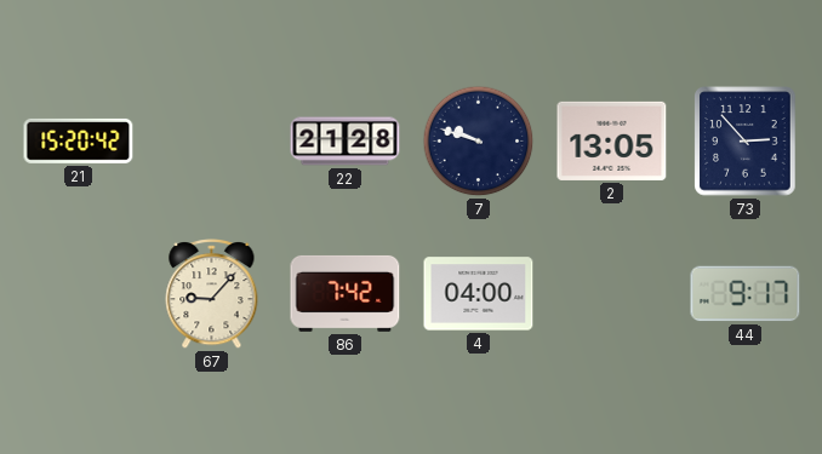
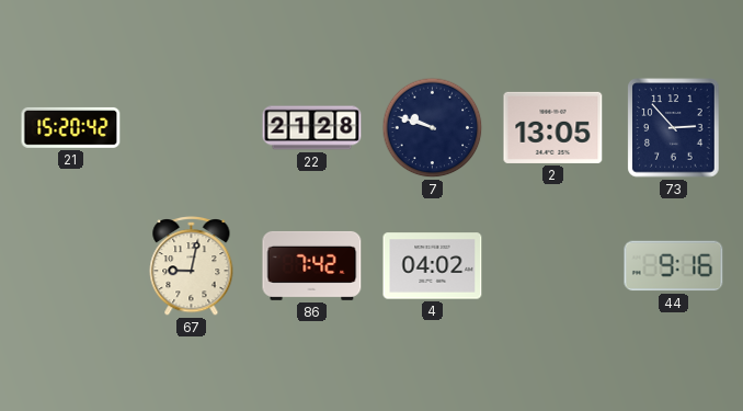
67: 9:07 -> 9:02 (192, 266)
4: 04:00 -> 04:02 (433, 266)
44: 9:17 -> 9:16 (674, 266)
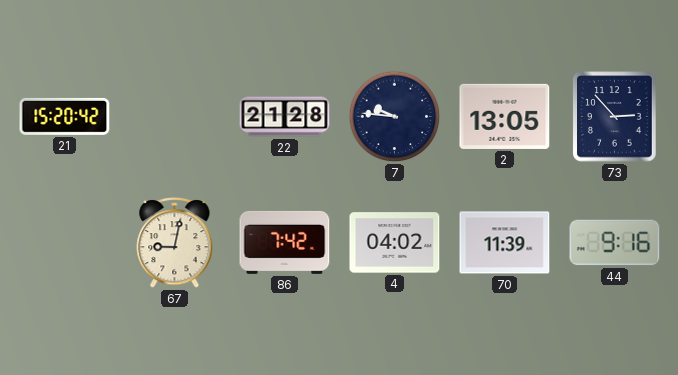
7: 9:48 -> 9:46 (395, 117)
70: none -> 11:39 (505, 243)
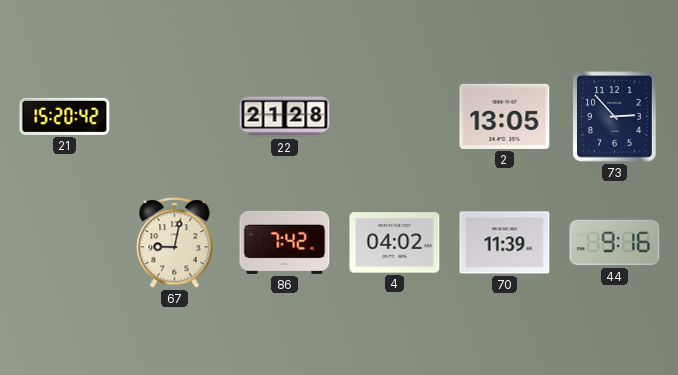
7: 9:46 -> none (395, 117)
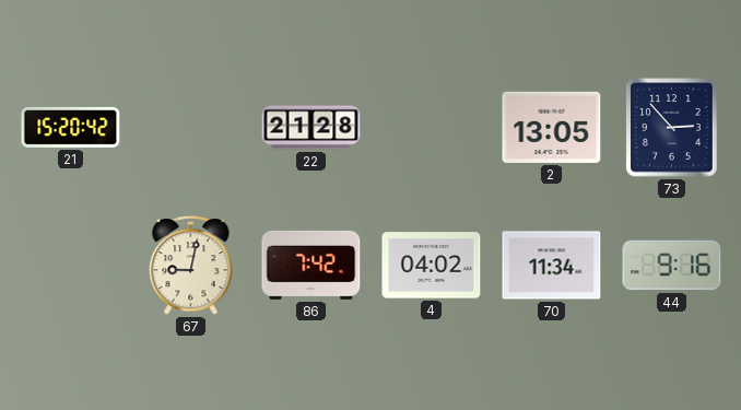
70: 11:39 -> 11:34 (552, 266)
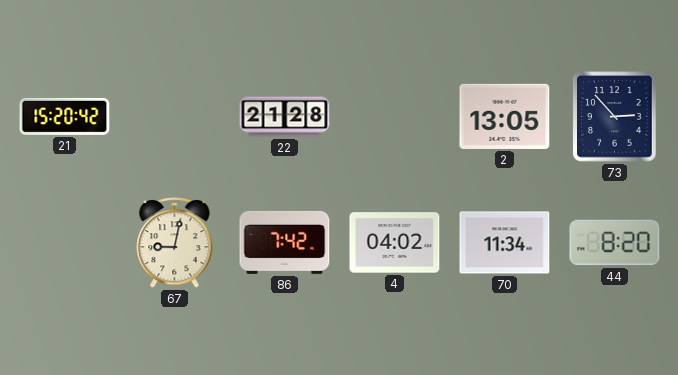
44: 9:16 -> 8:20 (615, 243)
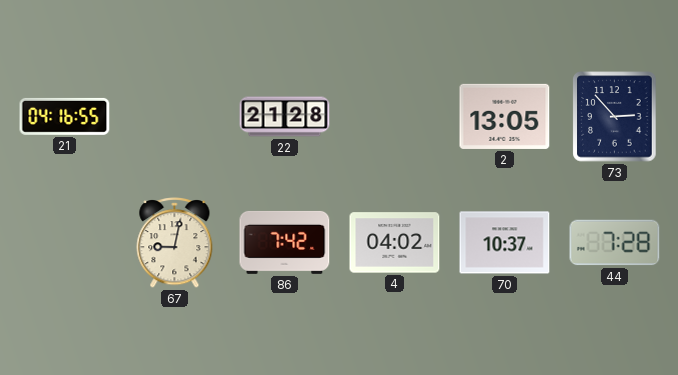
21: 15:20 -> 04:16 (65, 116)
70: 11:34 -> 10:37 (505, 243)
44: 8:20 -> 7:28 (615, 243)
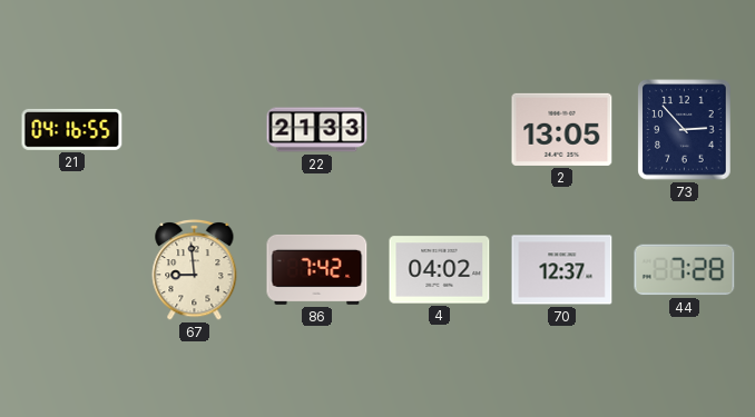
22: 21:28 -> 21:33 (317, 130)
67: 9:02 -> 8:59 (195, 270)
70: 10:37 -> 12:37 (562, 270)
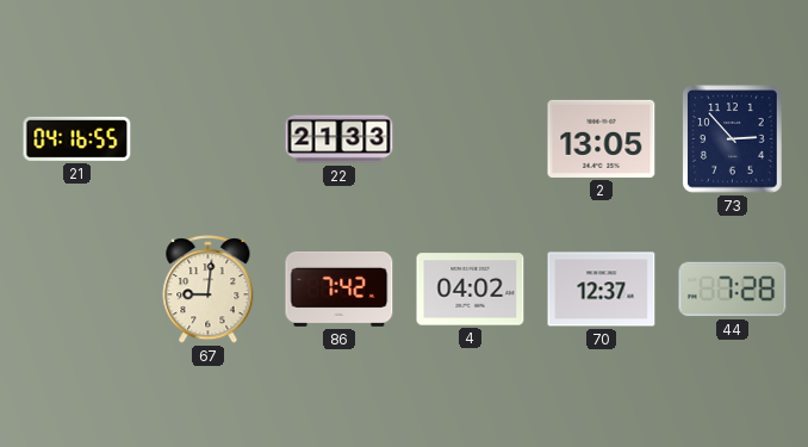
67: 8:59 -> 9:01 (209, 290)
